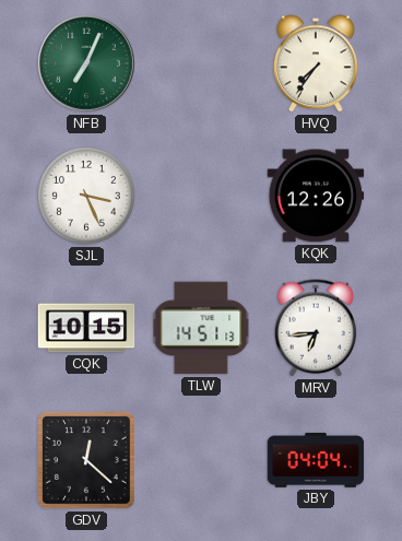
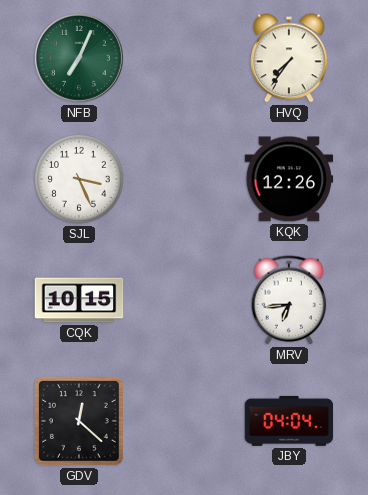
TLW: 14:51 -> none (201, 328)
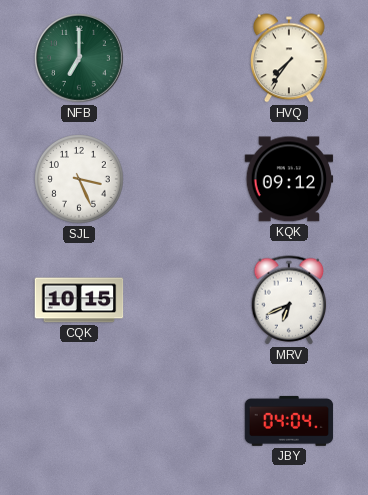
NFB: 7:04 -> 7:00 (80, 59)
KQK: 12:26 -> 09:12 (289, 179)
MRV: 6:44 -> 6:41 (289, 300)
GDV: 12:22 -> none (79, 421)
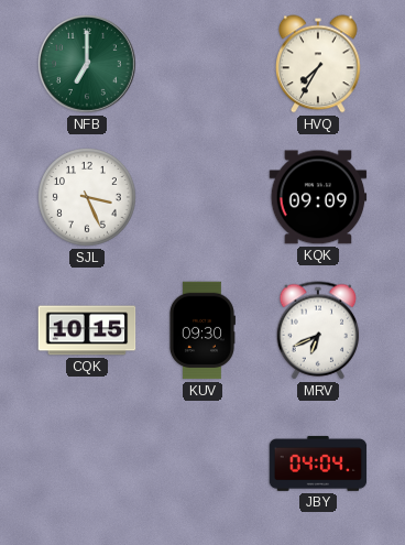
HVQ: 7:36 -> 7:35 (319, 64)
KQK: 09:12 -> 09:09 (318, 197)
KUV: none -> 09:30 (201, 330)
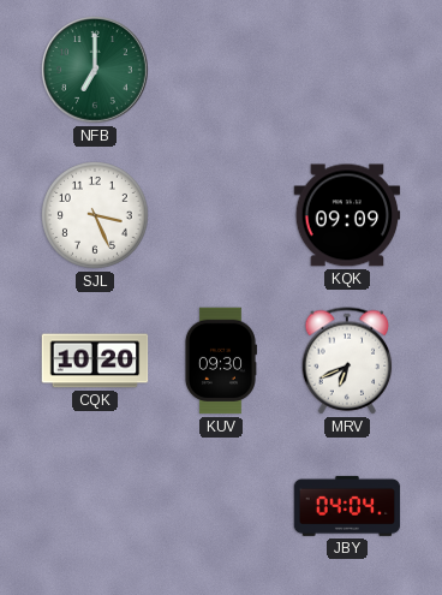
HVQ: 7:35 -> none (319, 64)
CQK: 10:15 -> 10:20 (95, 361)
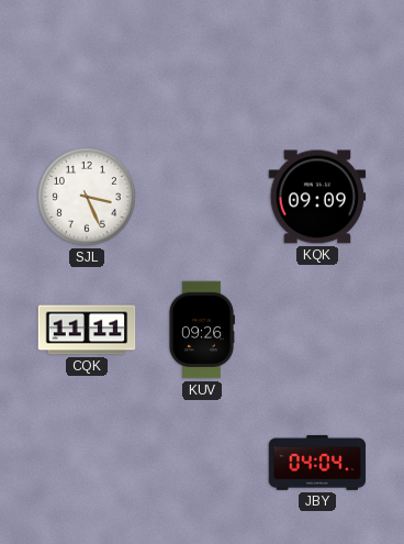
NFB: 7:00 -> none (96, 71)
CQK: 10:20 -> 11:11 (87, 330)
KUV: 09:30 -> 09:26 (201, 330)
MRV: 6:41 -> none (347, 361)
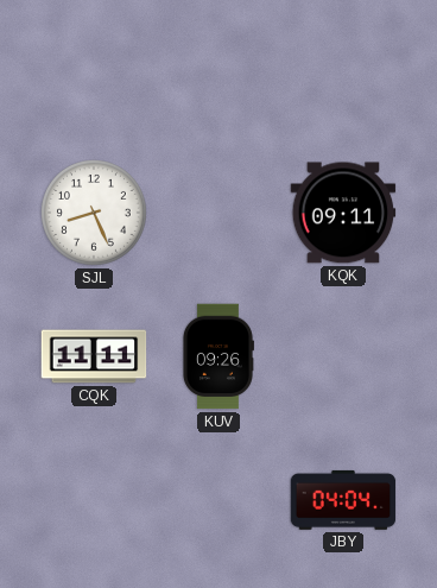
SJL: 3:26 -> 8:26 (95, 214)
KQK: 09:09 -> 09:11 (343, 213)
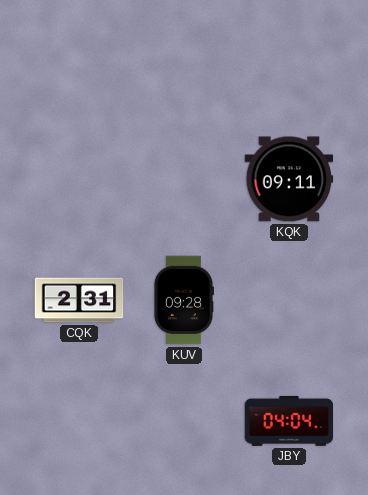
SJL: 8:26 -> none (95, 214)
CQK: 11:11 -> 2:31 (79, 300)
KUV: 09:26 -> 09:28 (183, 300)
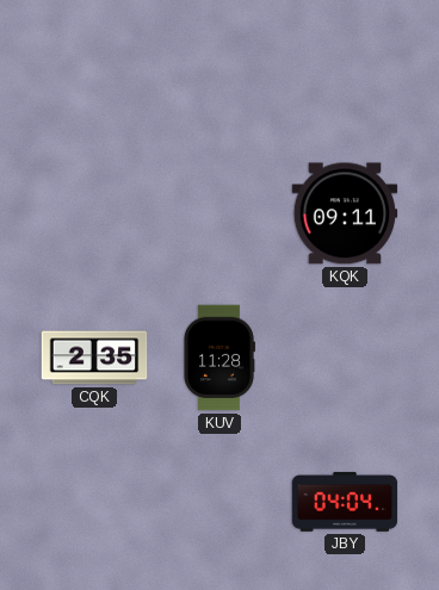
CQK: 2:31 -> 2:35 (94, 358)
KUV: 09:28 -> 11:28 (218, 358)
